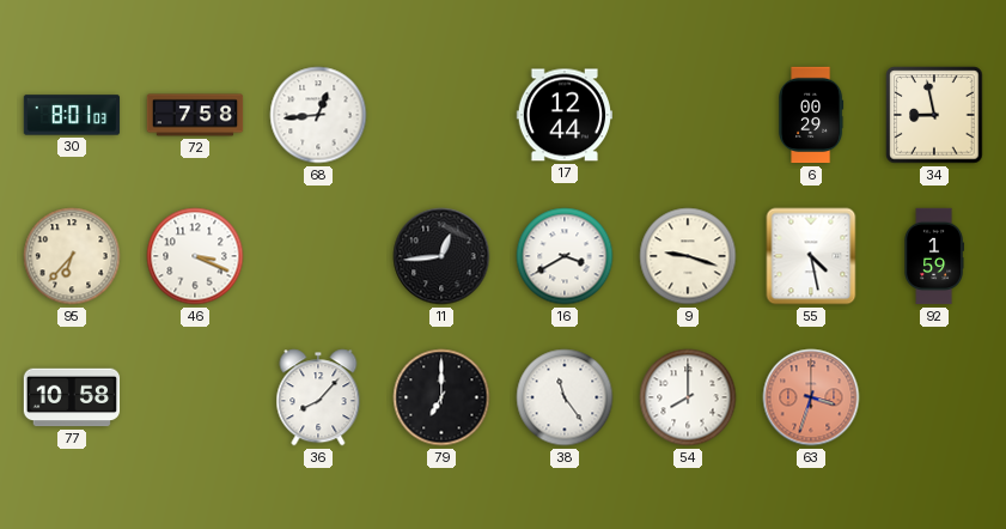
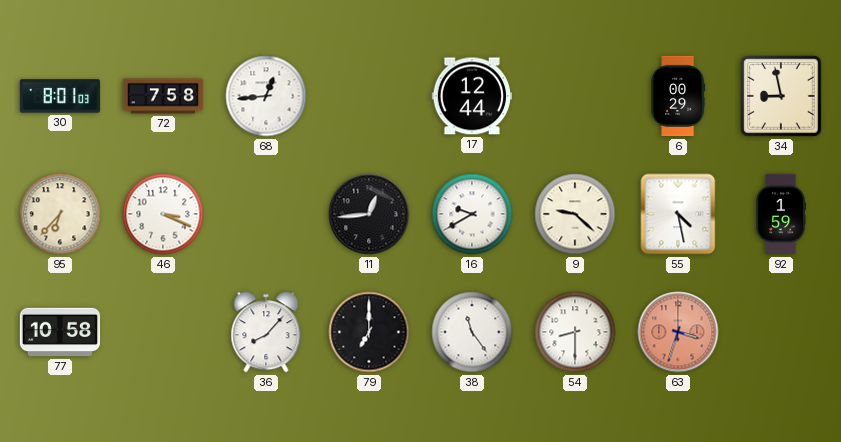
16: 3:40 -> 9:40 (472, 214)
9: 9:18 -> 9:22 (575, 214)
54: 8:00 -> 8:30 (575, 332)
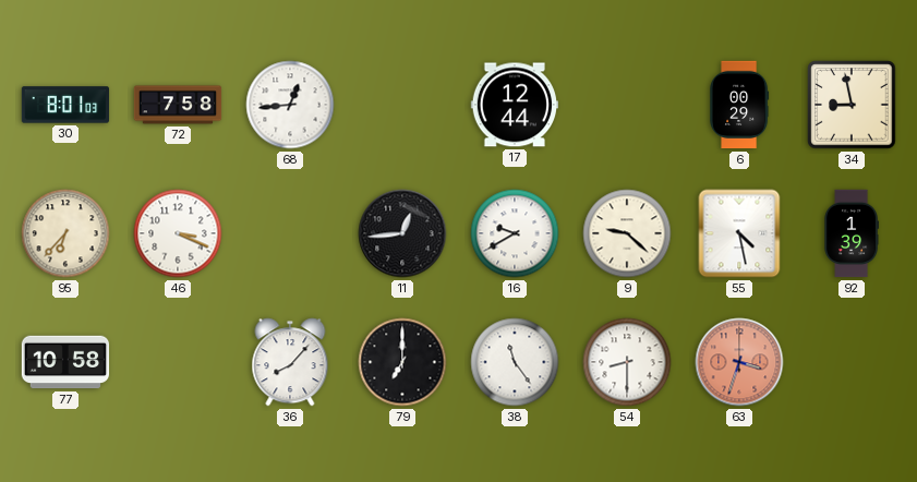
92: 1:59 -> 1:39 (850, 233)
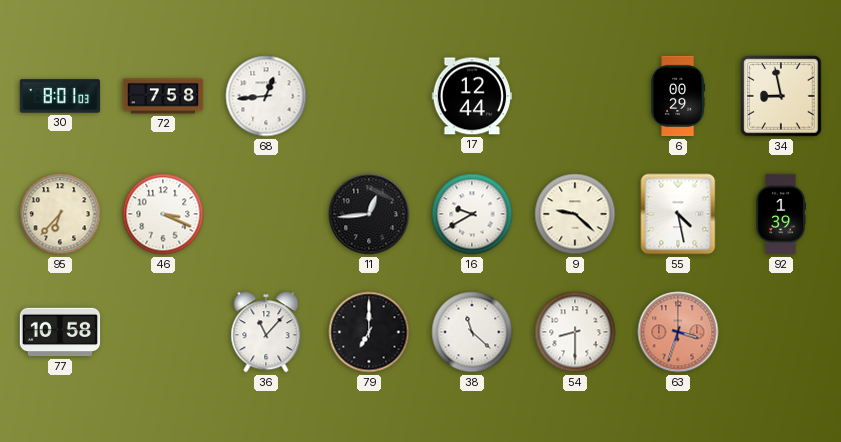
36: 8:07 -> 11:07 (266, 332)
38: 11:24 -> 11:22 (472, 332)
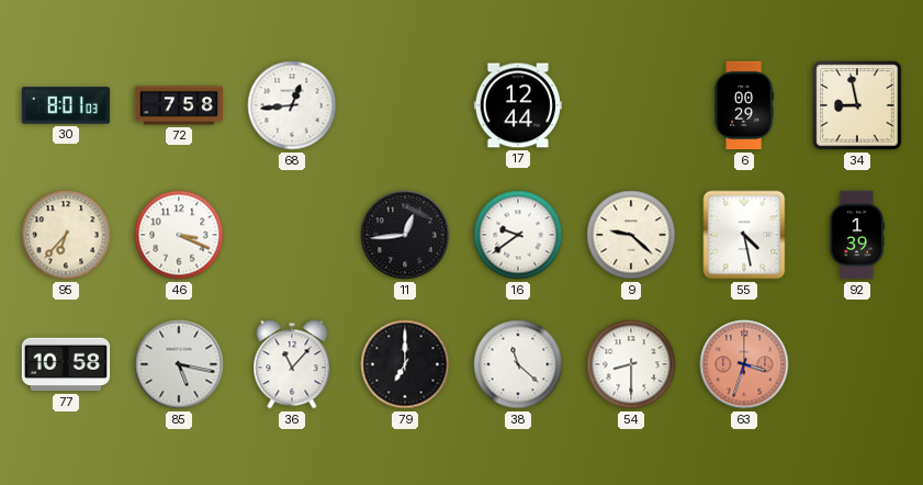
16: 9:40 -> 9:39 (518, 235)
85: none -> 5:17 (179, 364)
